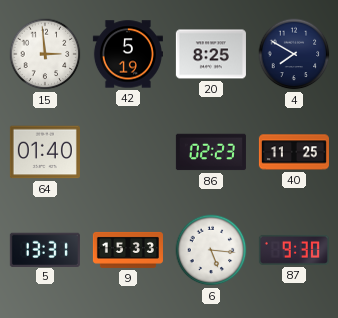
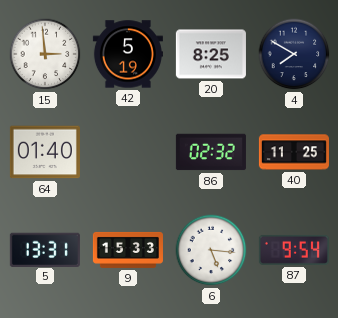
86: 02:23 -> 02:32 (211, 152)
87: 9:30 -> 9:54 (294, 250)
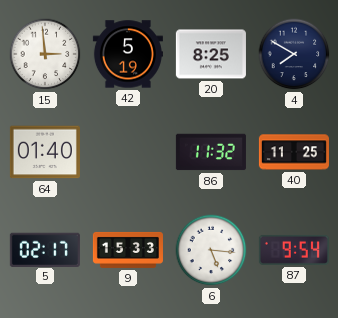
86: 02:32 -> 11:32 (211, 152)
5: 13:31 -> 02:17 (45, 249)
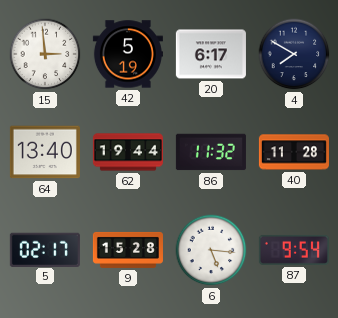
20: 8:25 -> 6:17 (211, 54)
64: 01:40 -> 13:40 (45, 152)
62: none -> 19:44 (128, 152)
40: 11:25 -> 11:28 (294, 152)
9: 15:33 -> 15:28 (128, 250)
